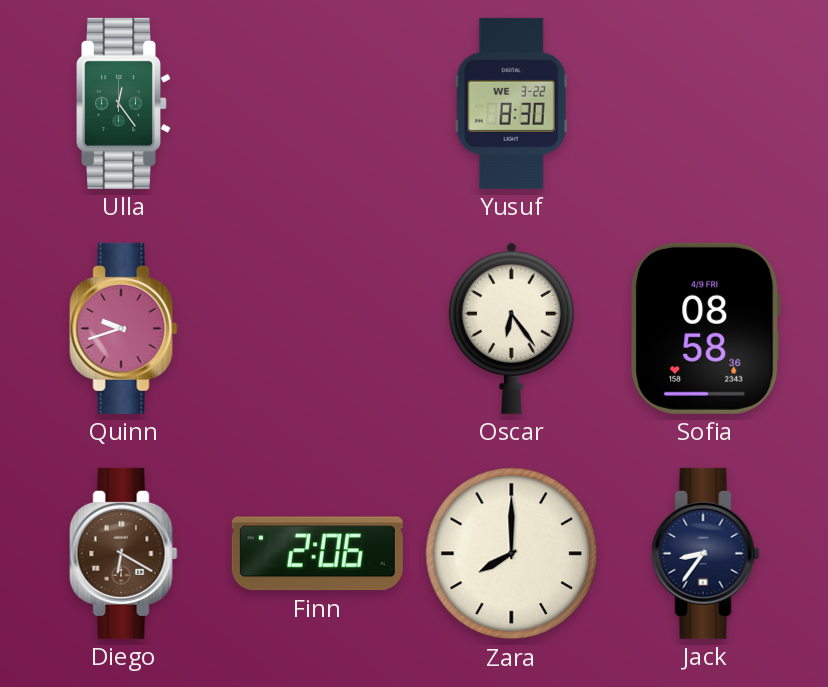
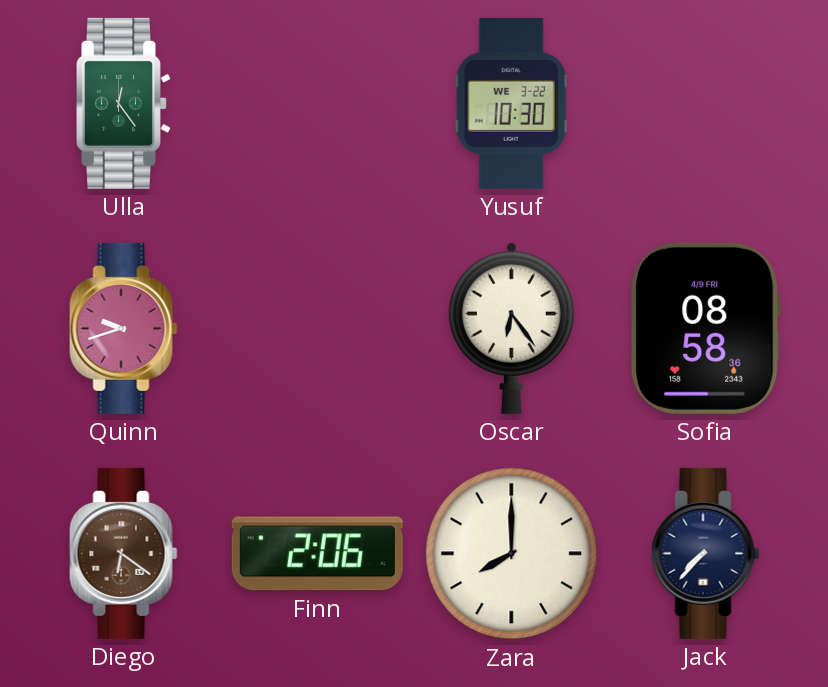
Yusuf: 8:30 -> 10:30 (511, 103)
Diego: 6:20 -> 6:21 (124, 553)
Jack: 8:36 -> 7:37 (706, 553)
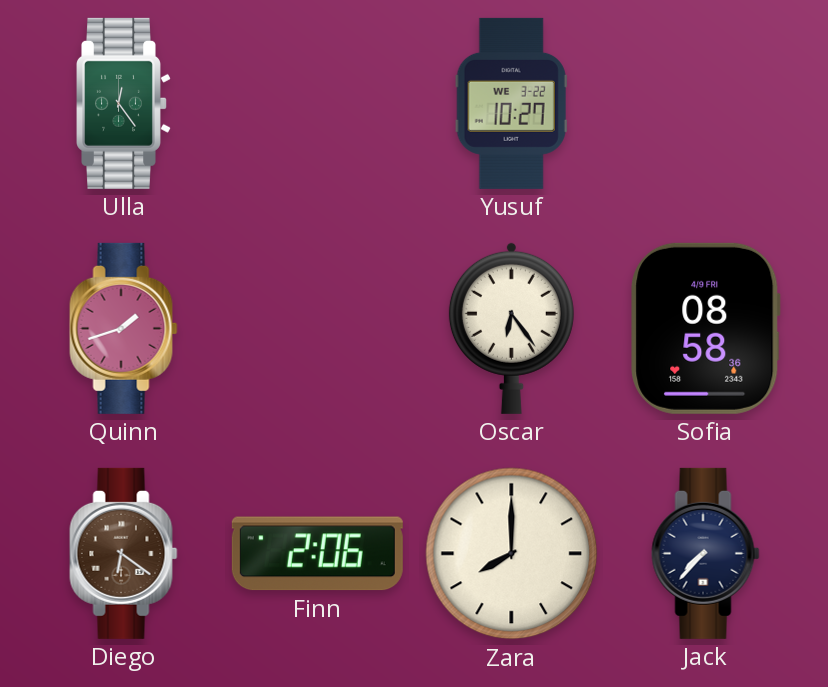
Yusuf: 10:30 -> 10:27 (511, 103)
Quinn: 9:42 -> 1:42 (124, 328)
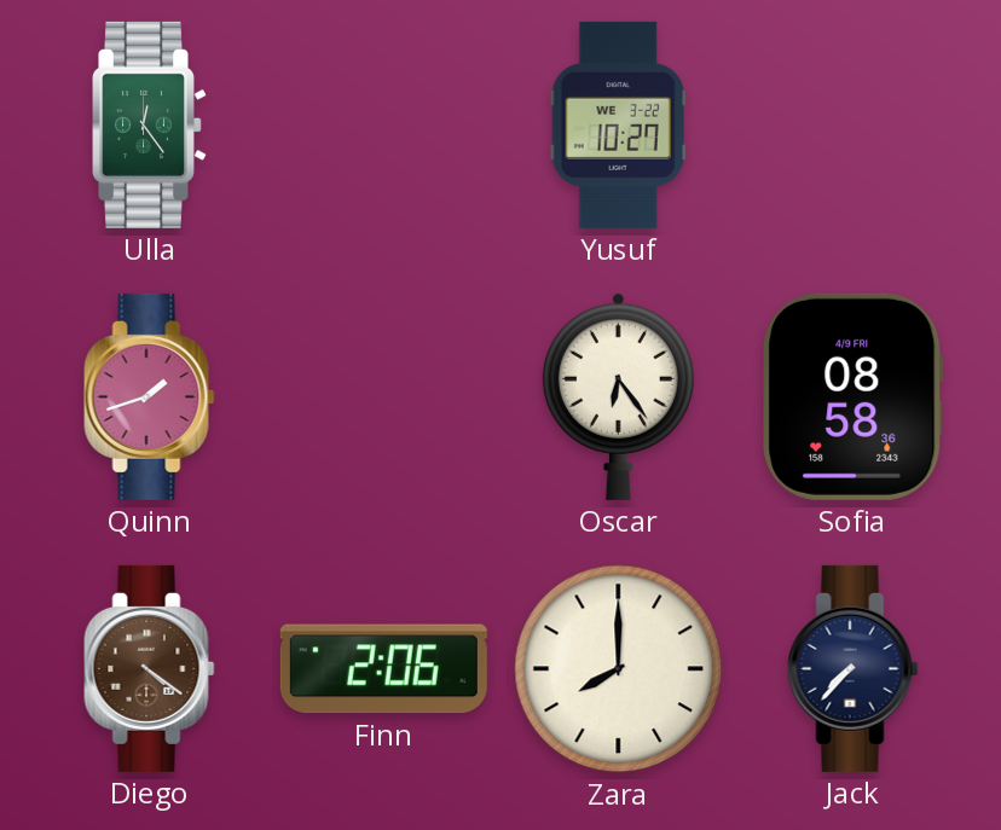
Diego: 6:21 -> 4:21 (150, 668)
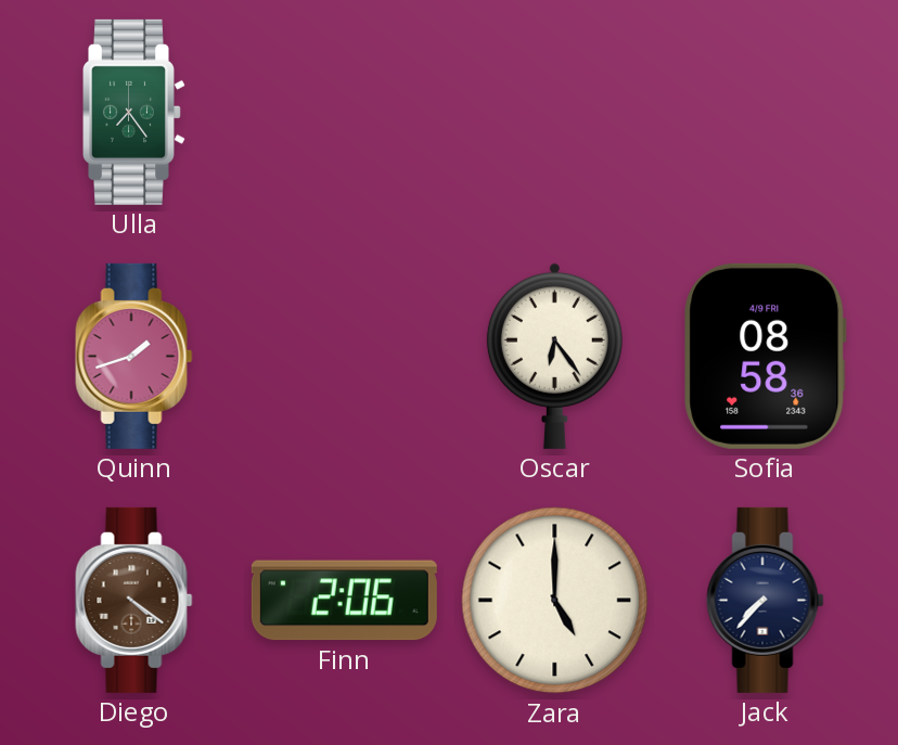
Ulla: 12:24 -> 7:24 (134, 112)
Yusuf: 10:27 -> none (618, 124)
Zara: 8:00 -> 5:00 (555, 601)
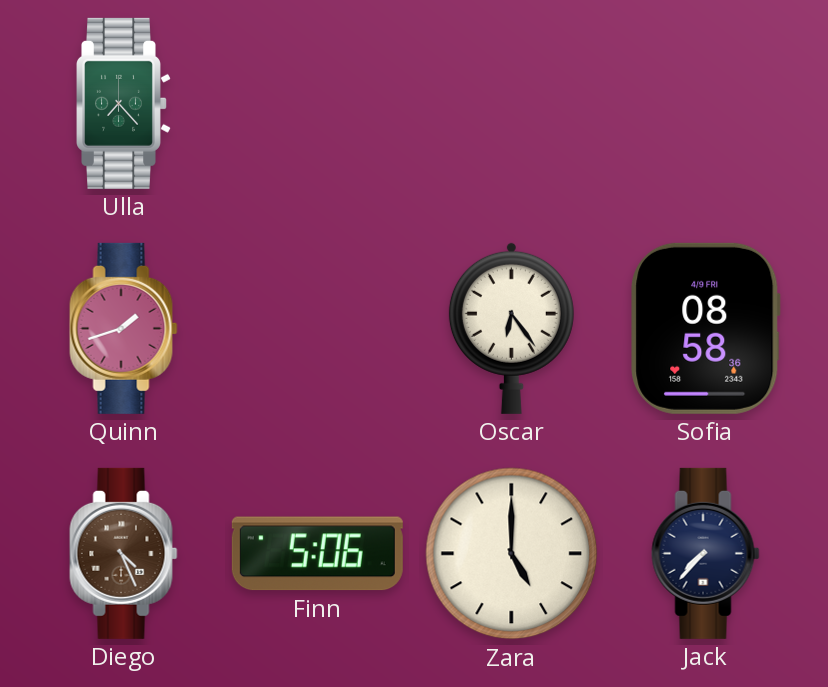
Ulla: 7:24 -> 7:23 (124, 103)
Diego: 4:21 -> 4:26 (124, 553)
Finn: 2:06 -> 5:06 (317, 554)
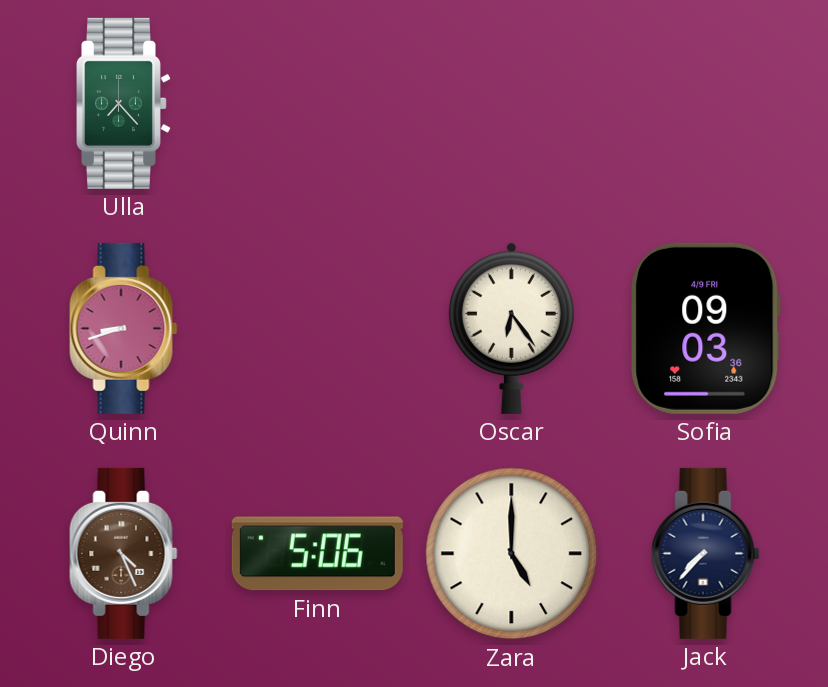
Quinn: 1:42 -> 8:42 (124, 328)
Sofia: 08:58 -> 09:03 (706, 328)
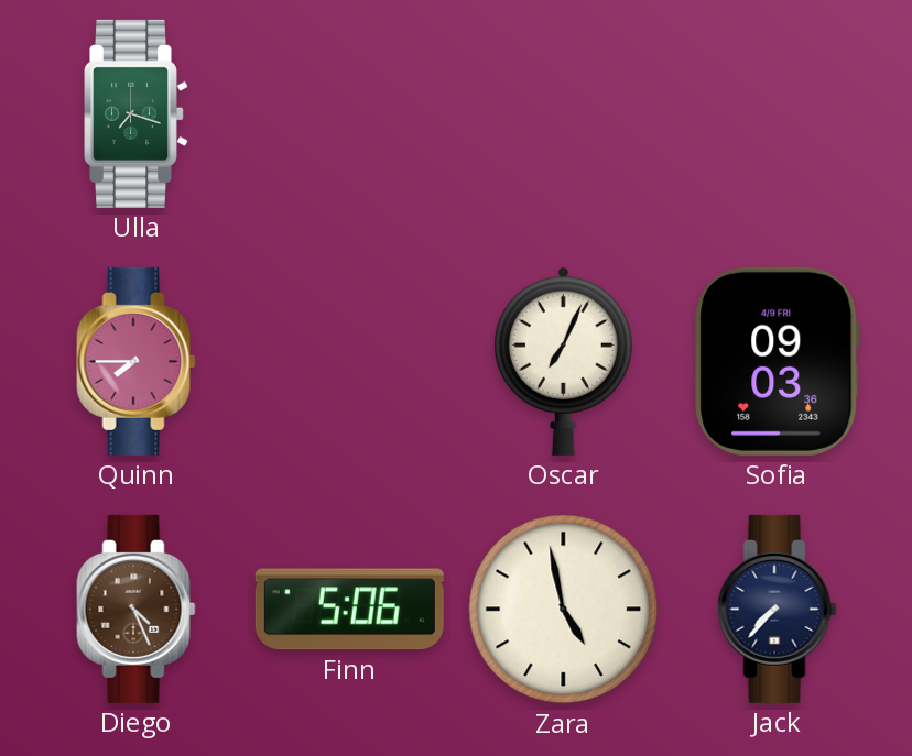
Ulla: 7:23 -> 7:18 (137, 113)
Quinn: 8:42 -> 7:45 (137, 361)
Oscar: 6:24 -> 7:04 (563, 361)
Zara: 5:00 -> 4:58 (564, 610)
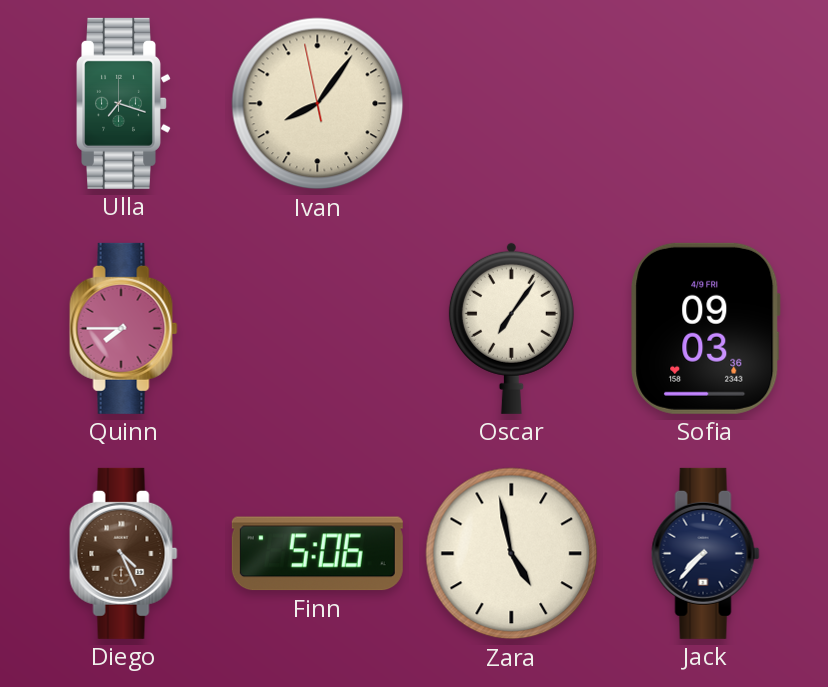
Ivan: none -> 8:05 (318, 104)
Oscar: 7:04 -> 7:06 (511, 328)
